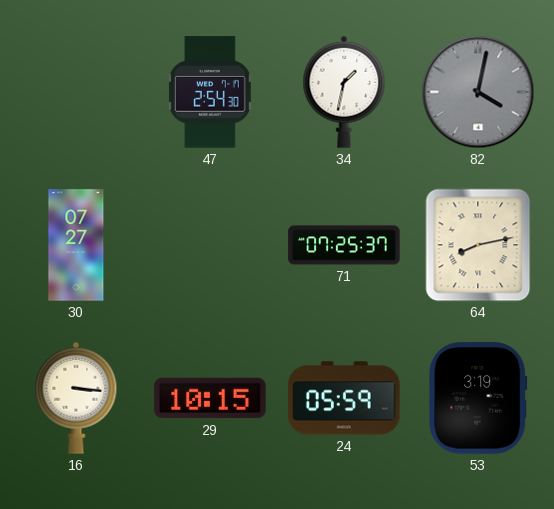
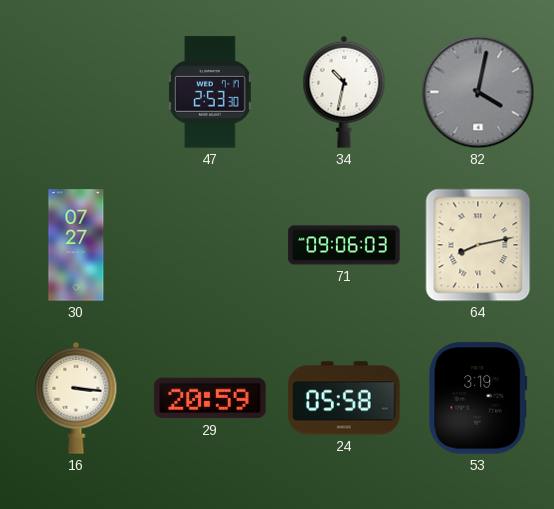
47: 2:54 -> 2:53 (210, 92)
34: 1:32 -> 10:32 (344, 92)
71: 07:25 -> 09:06 (344, 245)
29: 10:15 -> 20:59 (210, 398)
24: 05:59 -> 05:58 (344, 398)
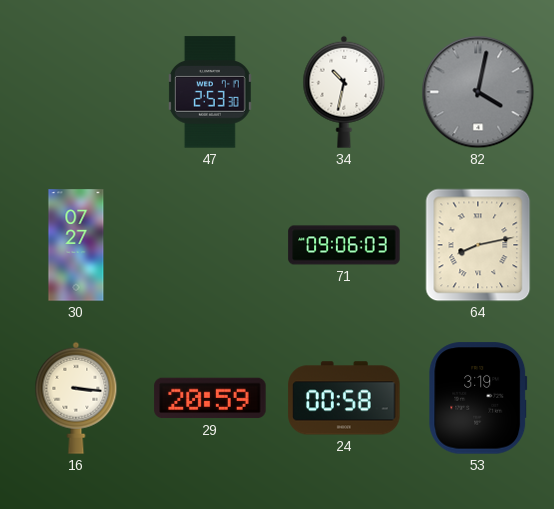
24: 05:58 -> 00:58 (344, 398)
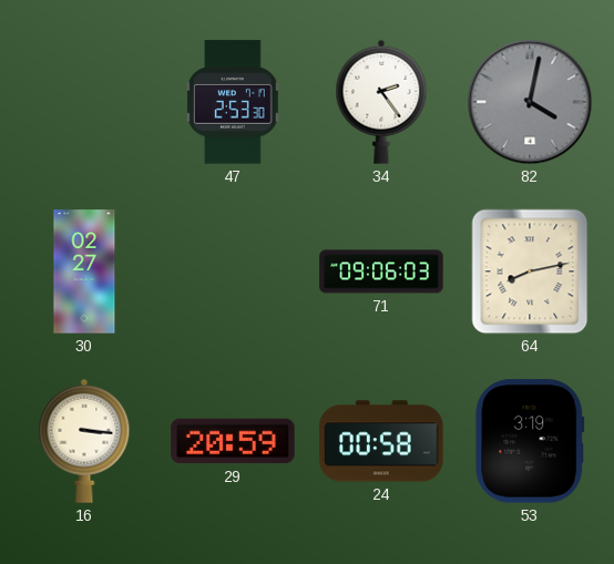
34: 10:32 -> 2:24 (381, 102)
30: 07:27 -> 02:27 (84, 271)
